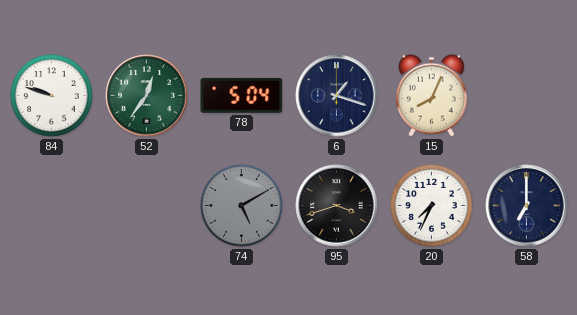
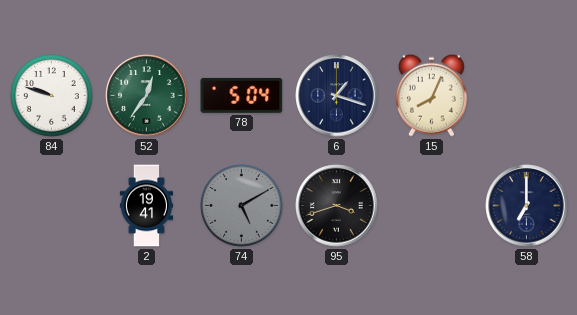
2: none -> 19:41 (146, 206)
20: 7:34 -> none (432, 206)
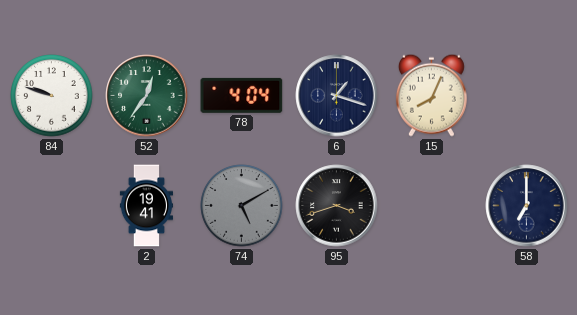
78: 5:04 -> 4:04 (242, 95)
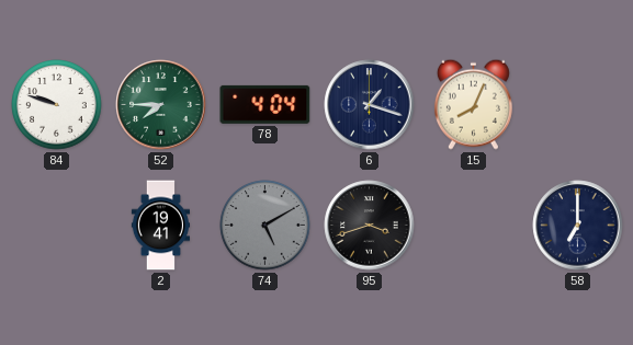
52: 12:36 -> 7:45 (161, 105)
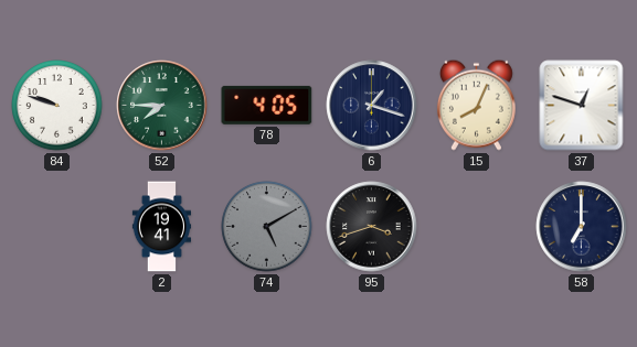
78: 4:04 -> 4:05 (267, 105)
37: none -> 12:48 (582, 106)
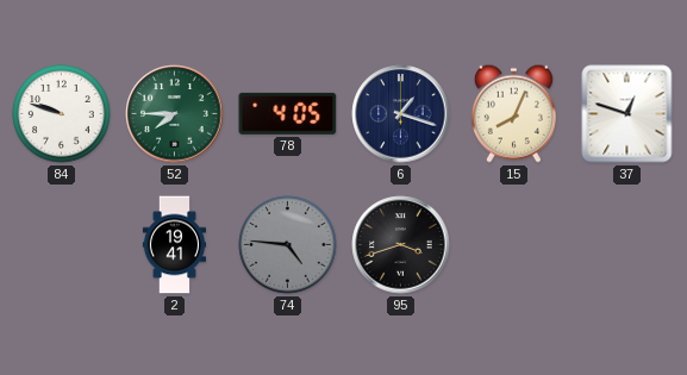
74: 5:10 -> 4:46 (288, 245)
58: 7:00 -> none (582, 227)
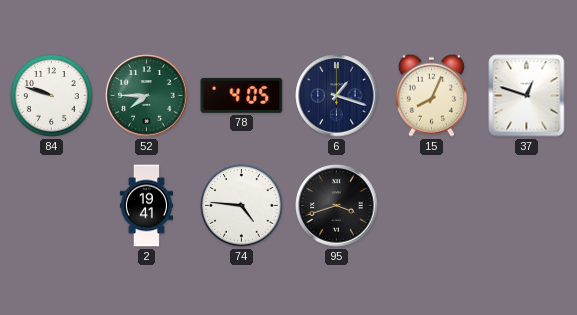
74 dial: grey -> white (242, 206)
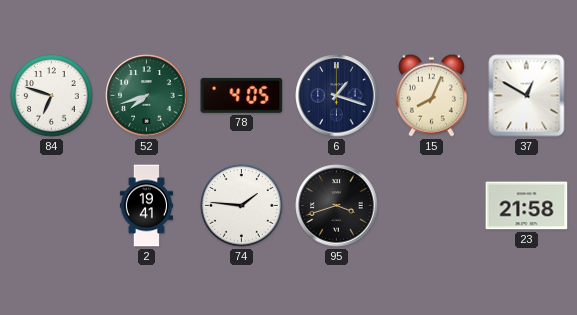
84: 9:48 -> 6:48 (52, 96)
52: 7:45 -> 7:42 (147, 96)
37: 12:48 -> 12:50 (527, 96)
74: 4:46 -> 1:46 (242, 206)
23: none -> 21:58 (527, 206)
